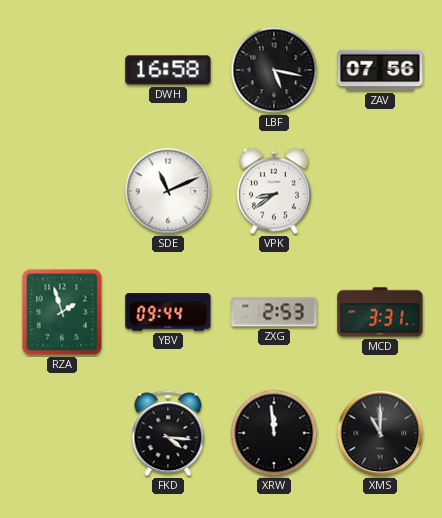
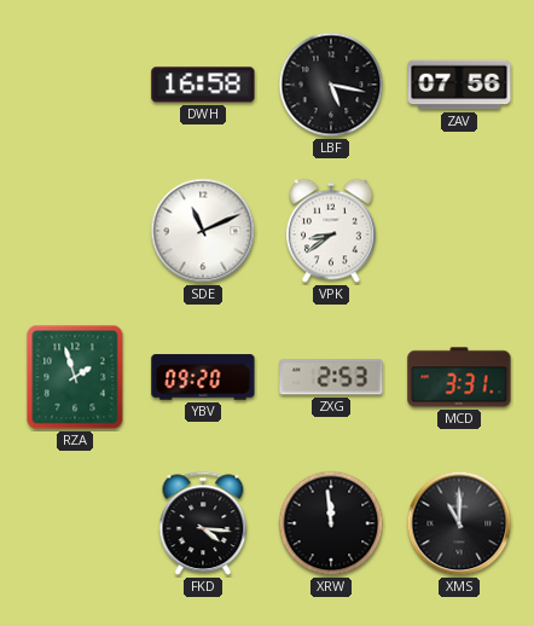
YBV: 09:44 -> 09:20 (203, 377)
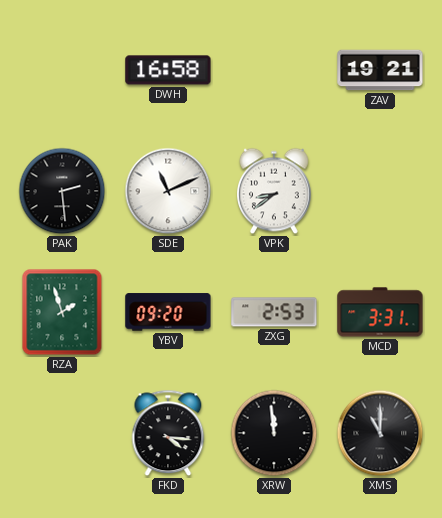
LBF: 5:17 -> none (331, 85)
ZAV: 07:56 -> 19:21 (380, 70)
PAK: none -> 2:29 (62, 191)
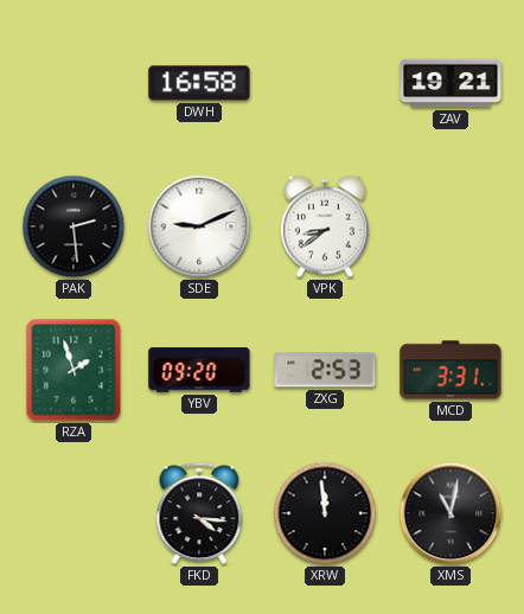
SDE: 11:11 -> 9:11 (199, 226)
XMS: 11:00 -> 11:02 (450, 513)
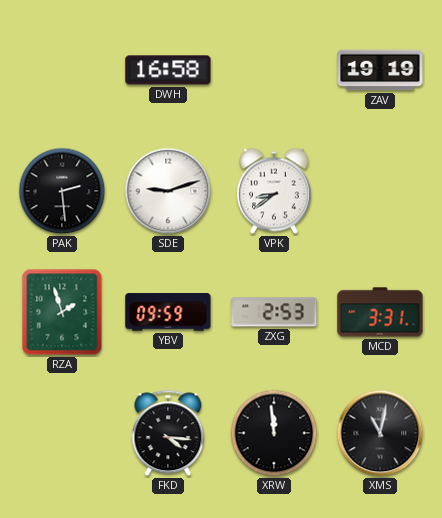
ZAV: 19:21 -> 19:19 (380, 70)
SDE: 9:11 -> 9:12 (168, 191)
YBV: 09:20 -> 09:59 (168, 312)
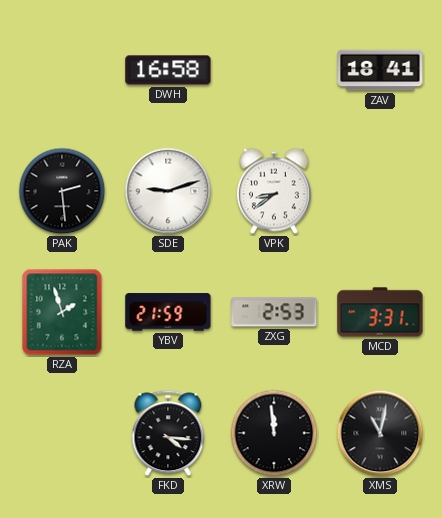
ZAV: 19:19 -> 18:41 (380, 70)
YBV: 09:59 -> 21:59 (168, 312)
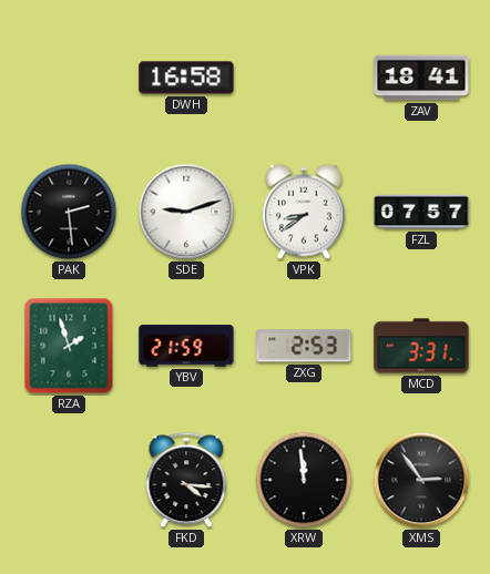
FZL: none -> 07:57 (421, 212)
XMS: 11:02 -> 2:54 (421, 480)
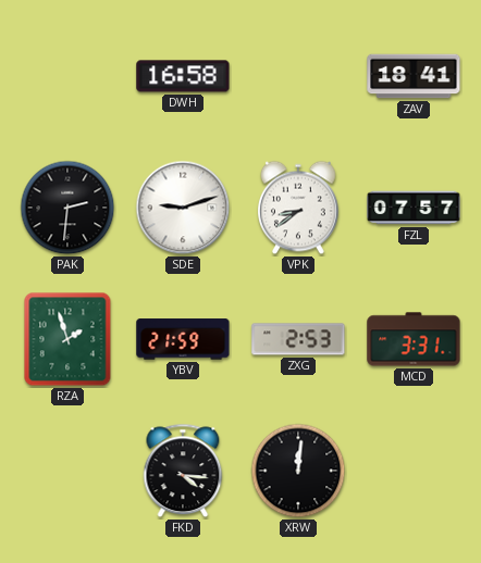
PAK: 2:29 -> 2:31 (67, 208)
XRW: 11:59 -> 12:01 (298, 471)
XMS: 2:54 -> none (421, 480)
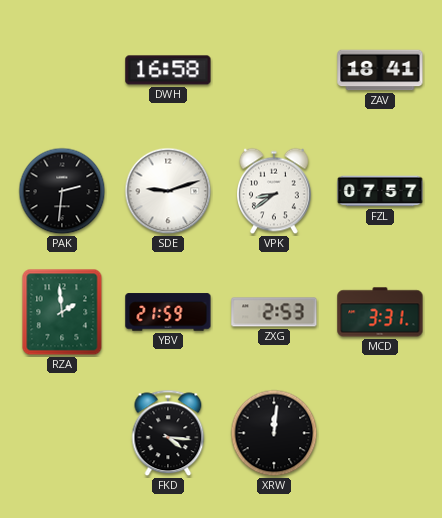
RZA: 1:57 -> 1:59 (62, 312)
